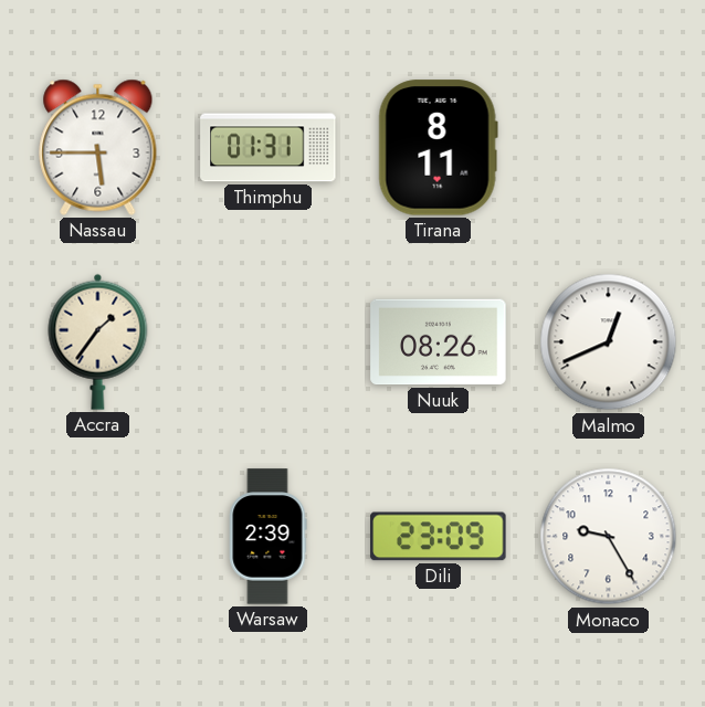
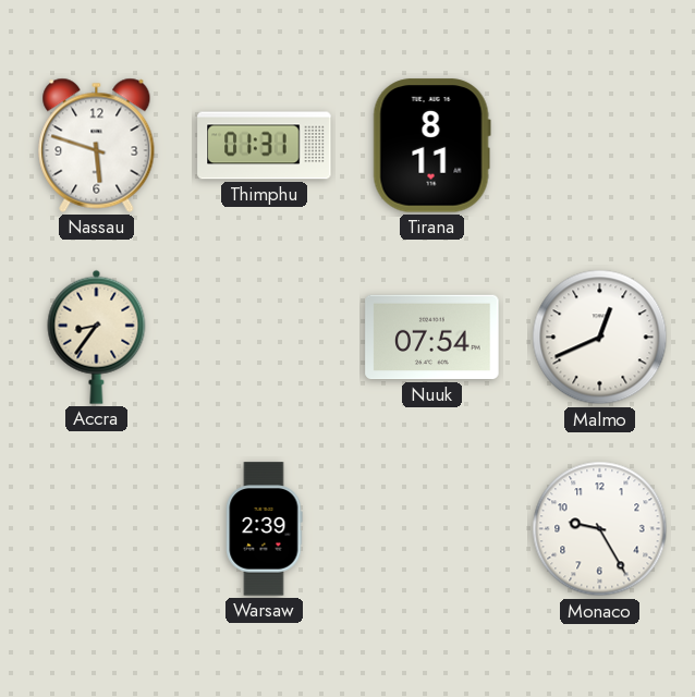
Nassau: 5:45 -> 5:48 (97, 145)
Accra: 1:36 -> 8:36 (97, 337)
Nuuk: 08:26 -> 07:54 (432, 338)
Dili: 23:09 -> none (439, 537)
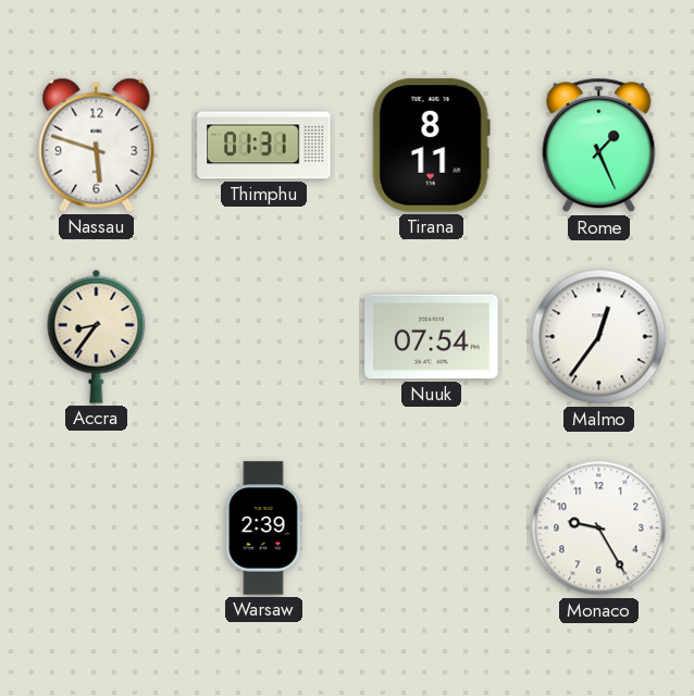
Rome: none -> 1:26 (599, 146)
Malmo: 12:41 -> 12:36 (599, 337)
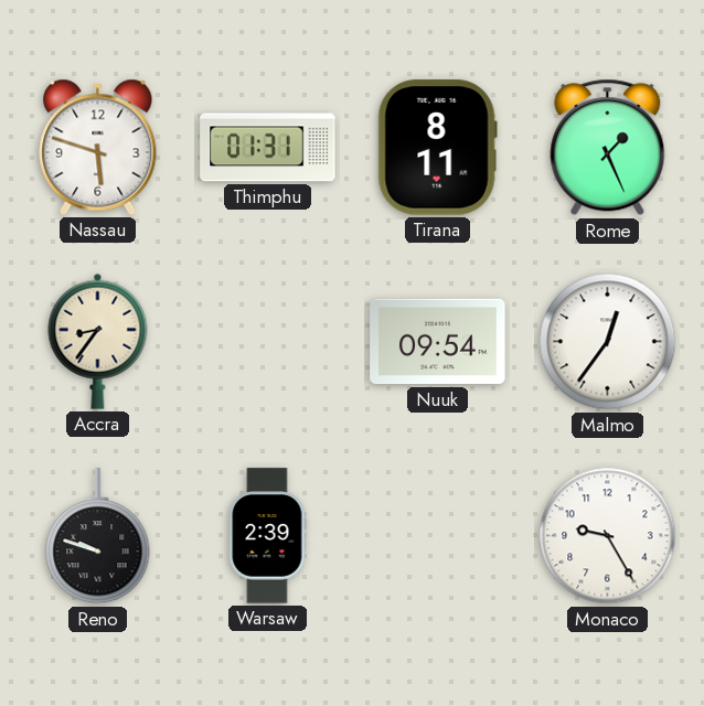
Nuuk: 07:54 -> 09:54 (438, 342)
Reno: none -> 9:48 (98, 536)
